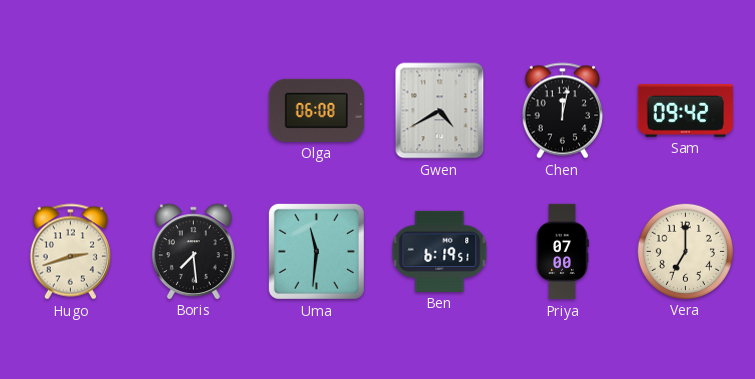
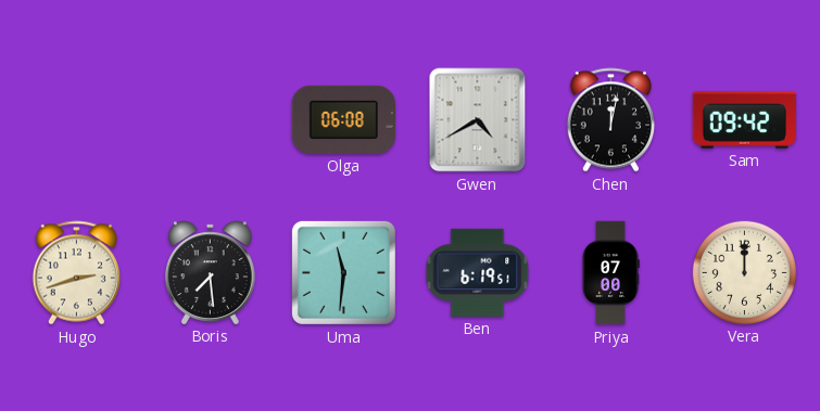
Vera: 7:00 -> 12:00 (744, 272)
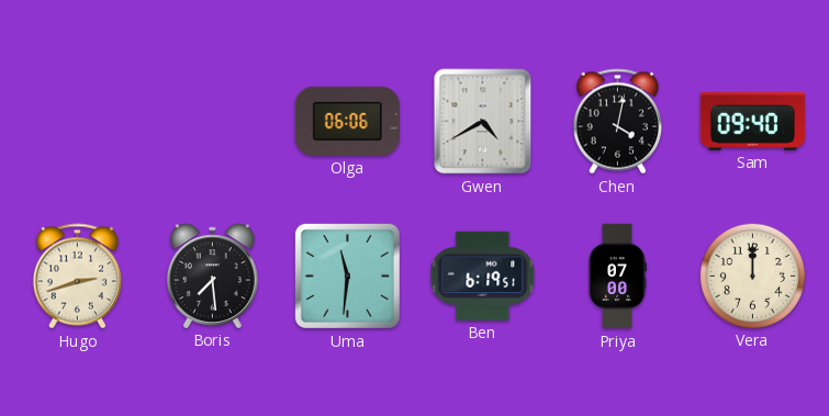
Olga: 06:08 -> 06:06 (347, 121)
Chen: 12:02 -> 4:02 (617, 122)
Sam: 09:42 -> 09:40 (752, 121)
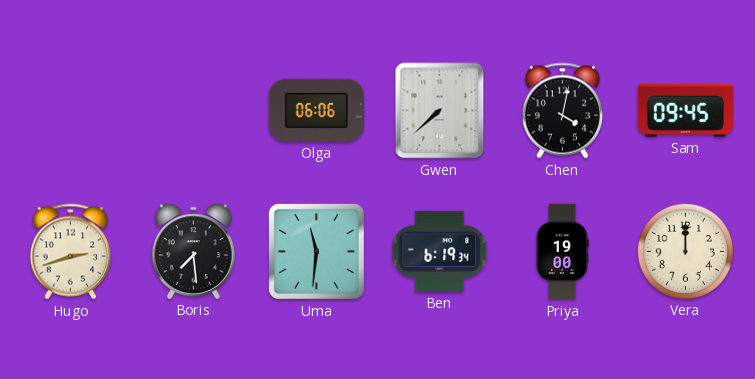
Gwen: 4:40 -> 7:38 (440, 111)
Sam: 09:40 -> 09:45 (685, 110)
Ben: 6:19:51 -> 6:19:34 (440, 251)
Priya: 07:00 -> 19:00 (562, 252)
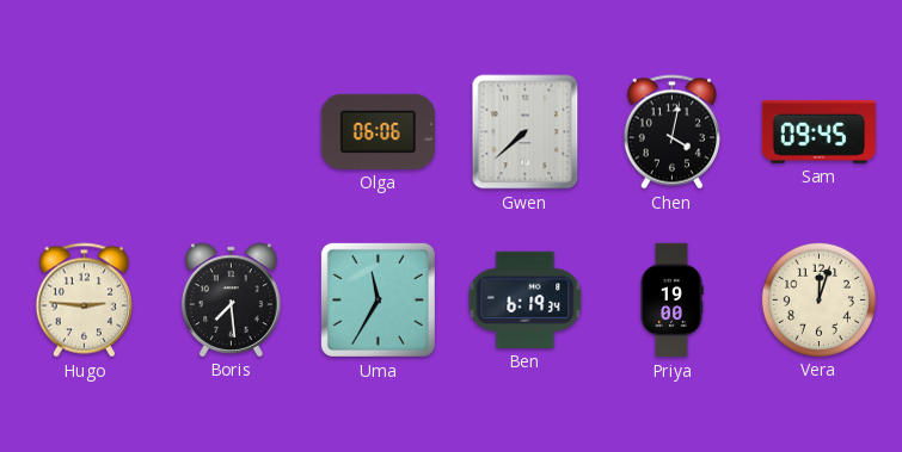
Hugo: 2:42 -> 2:46 (84, 301)
Uma: 11:31 -> 11:35 (378, 299)
Vera: 12:00 -> 12:03 (818, 299)
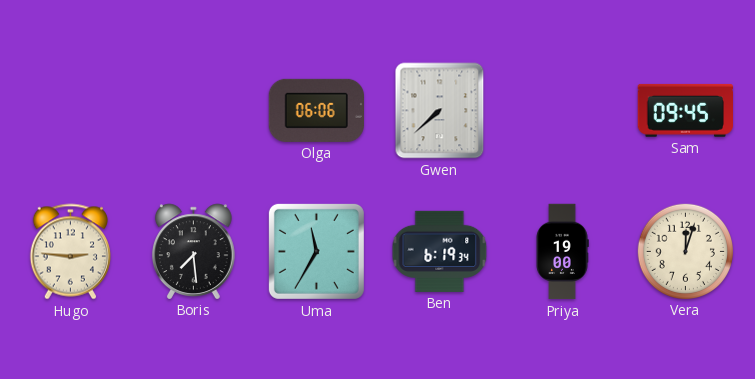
Chen: 4:02 -> none (671, 132)
